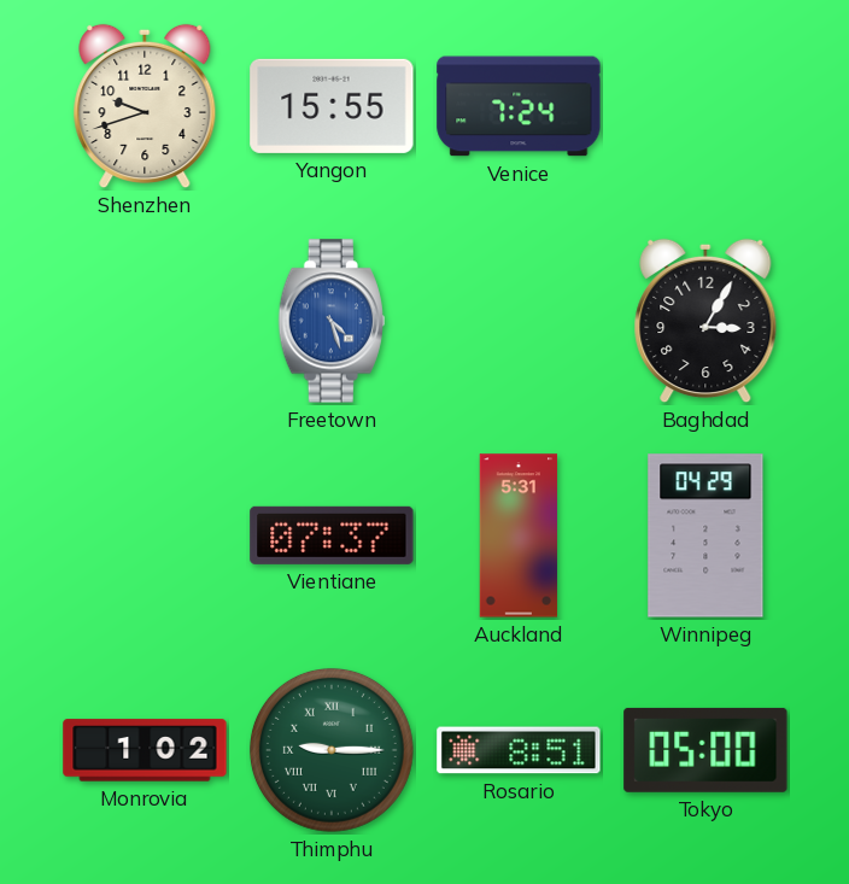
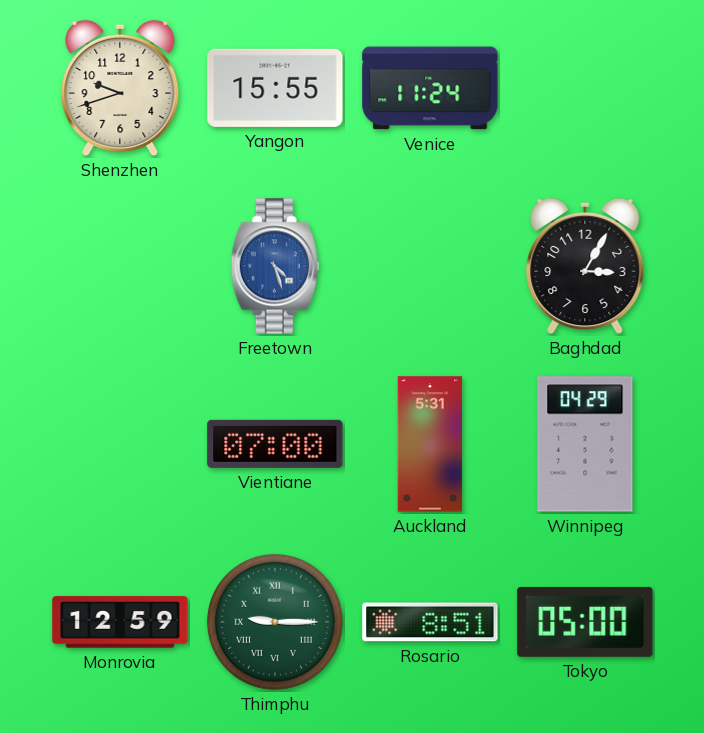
Venice: 7:24 -> 11:24 (430, 88)
Vientiane: 07:37 -> 07:00 (275, 444)
Monrovia: 1:02 -> 12:59 (120, 622)
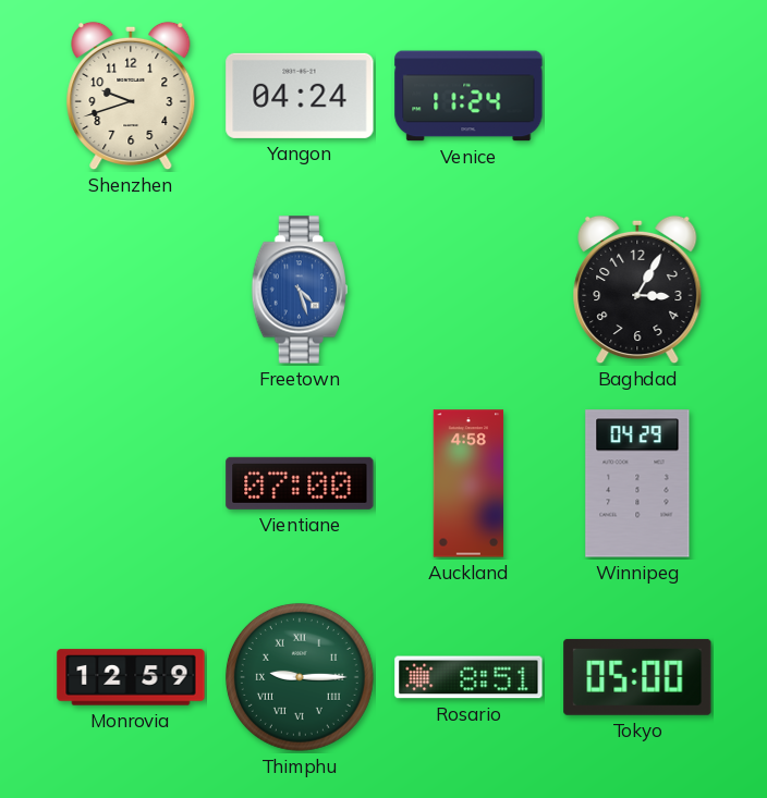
Yangon: 15:55 -> 04:24 (300, 96)
Auckland: 5:31 -> 4:58 (468, 483)
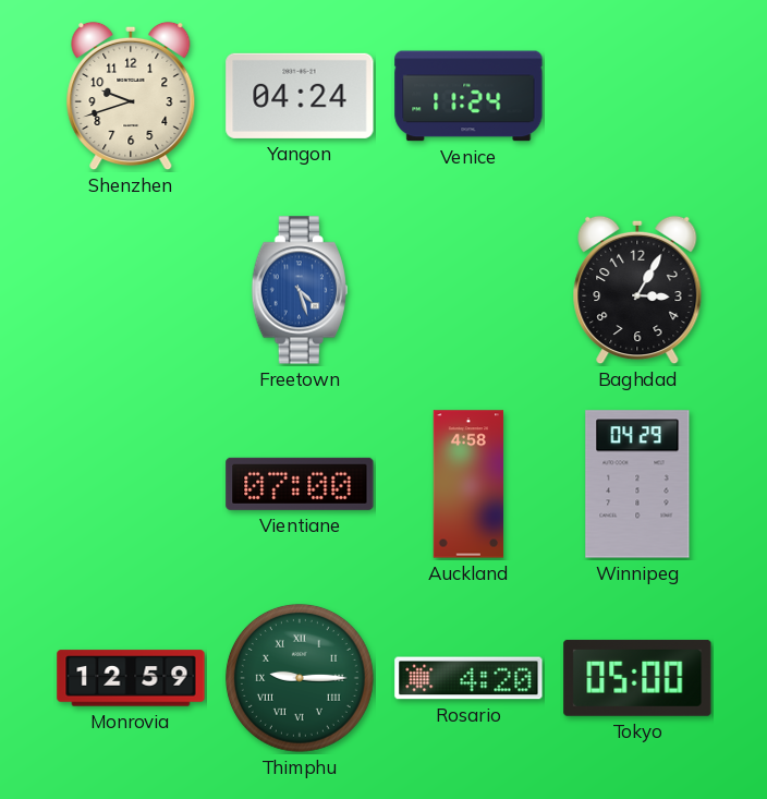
Rosario: 8:51 -> 4:20 (468, 678)
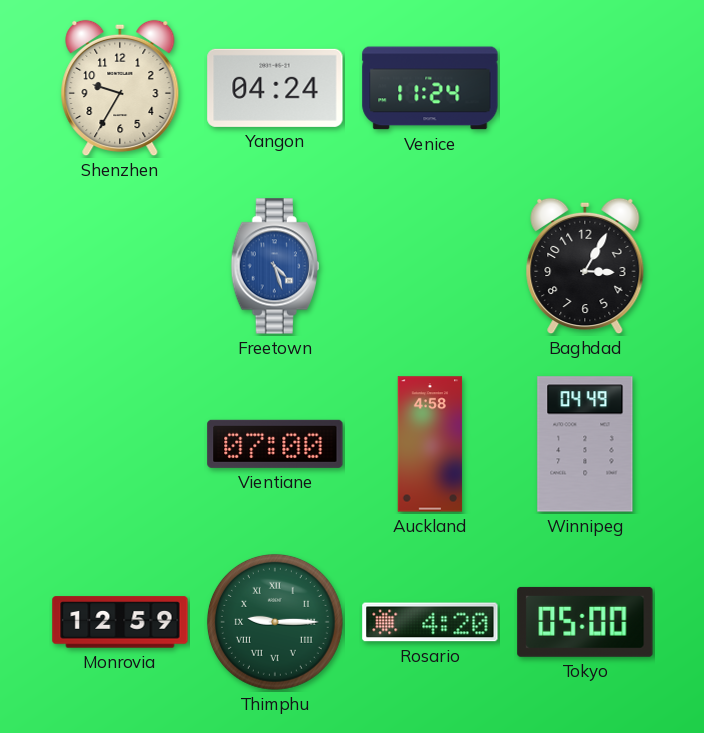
Shenzhen: 9:42 -> 9:35 (120, 88)
Winnipeg: 04:29 -> 04:49 (585, 444)
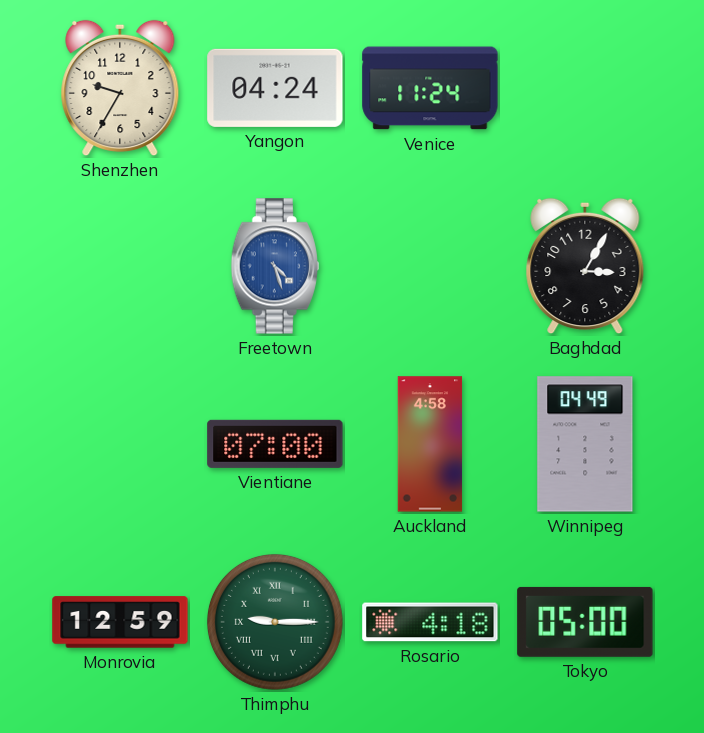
Rosario: 4:20 -> 4:18 (430, 622)
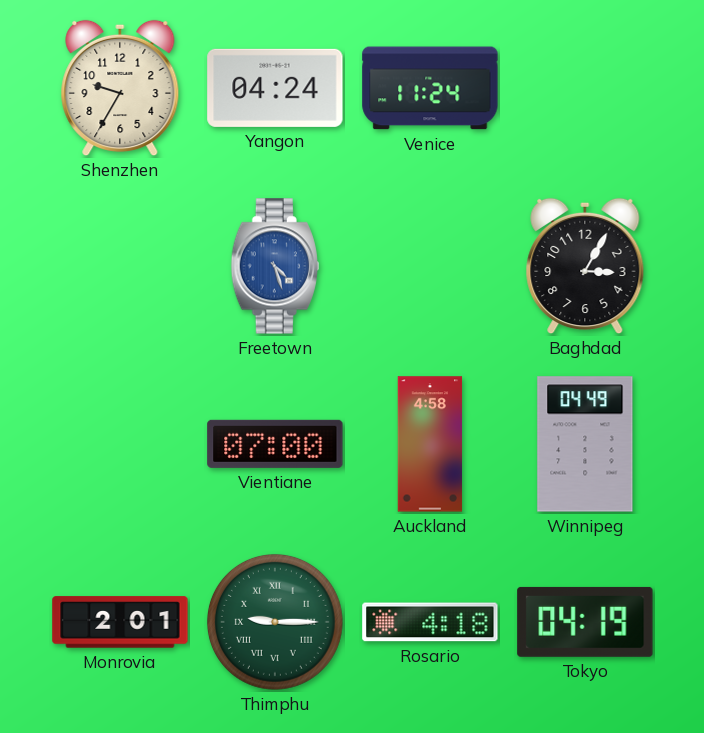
Monrovia: 12:59 -> 2:01 (120, 622)
Tokyo: 05:00 -> 04:19 (585, 622)
